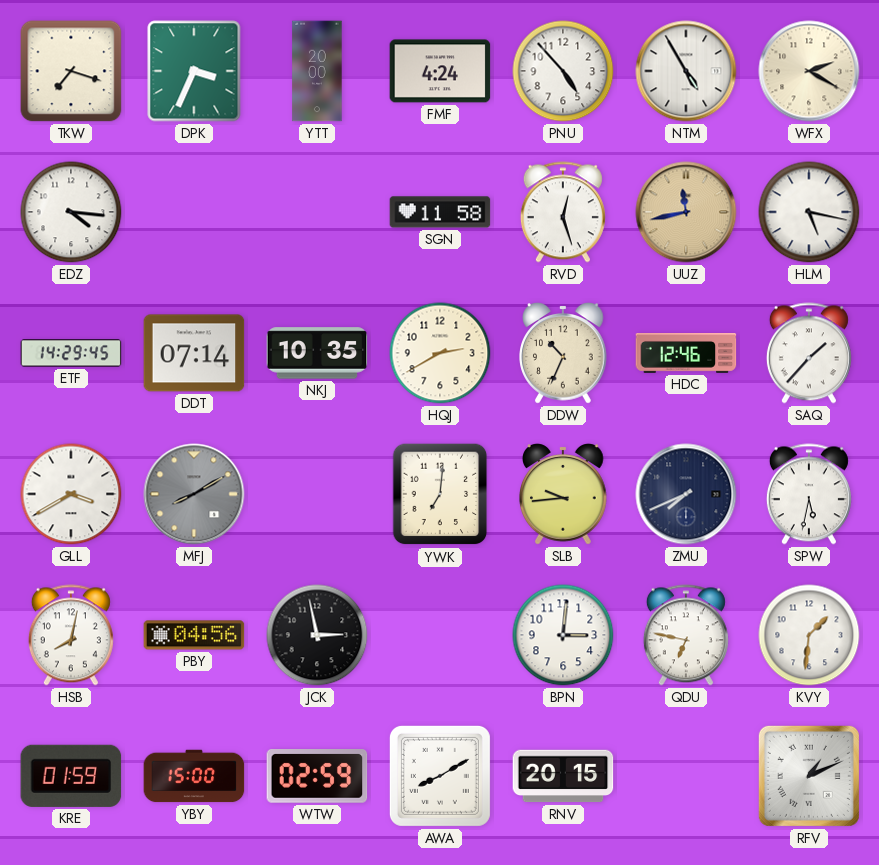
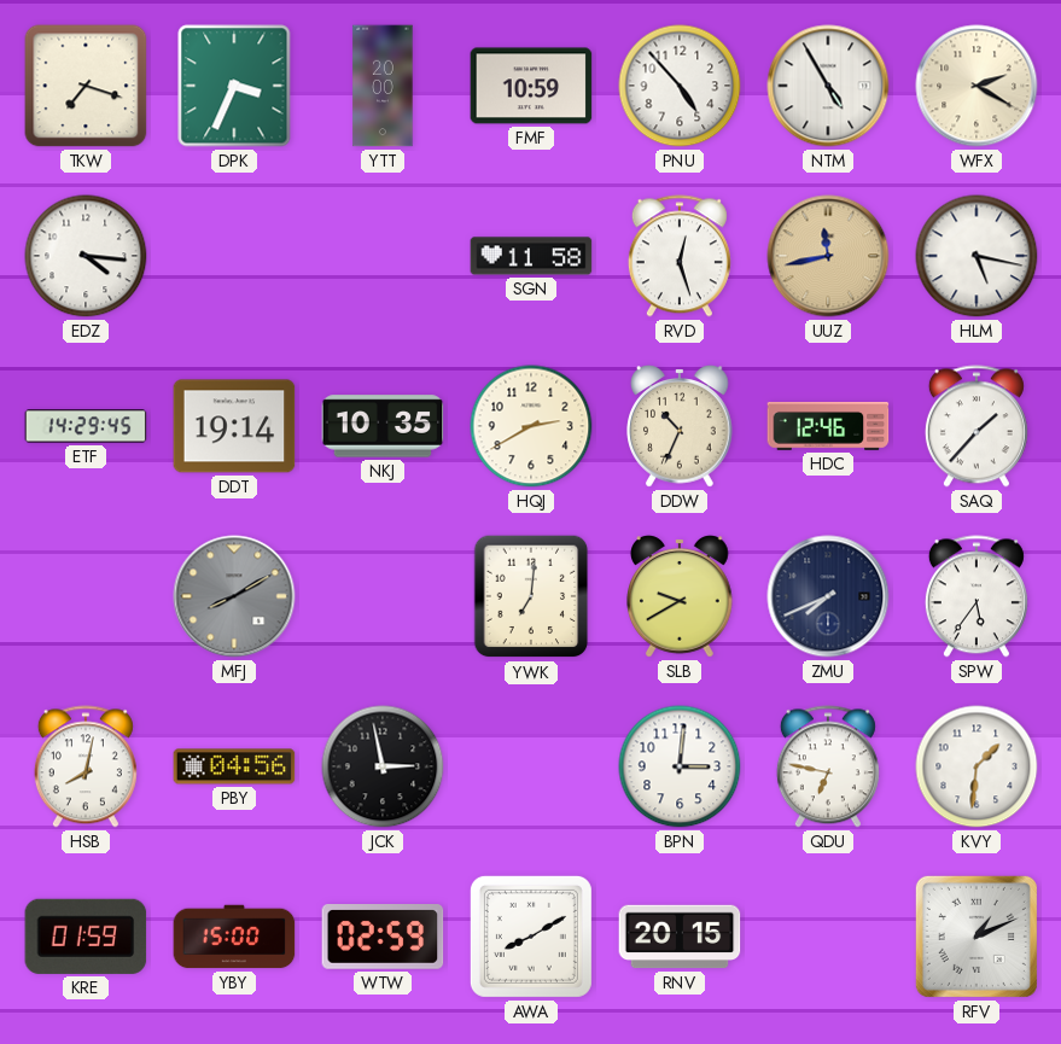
FMF: 4:24 -> 10:59 (531, 86)
DDT: 07:14 -> 19:14 (234, 426)
GLL: 3:40 -> none (71, 494)
SLB: 9:44 -> 9:40 (680, 596)
SPW: 5:32 -> 5:36 (977, 596)
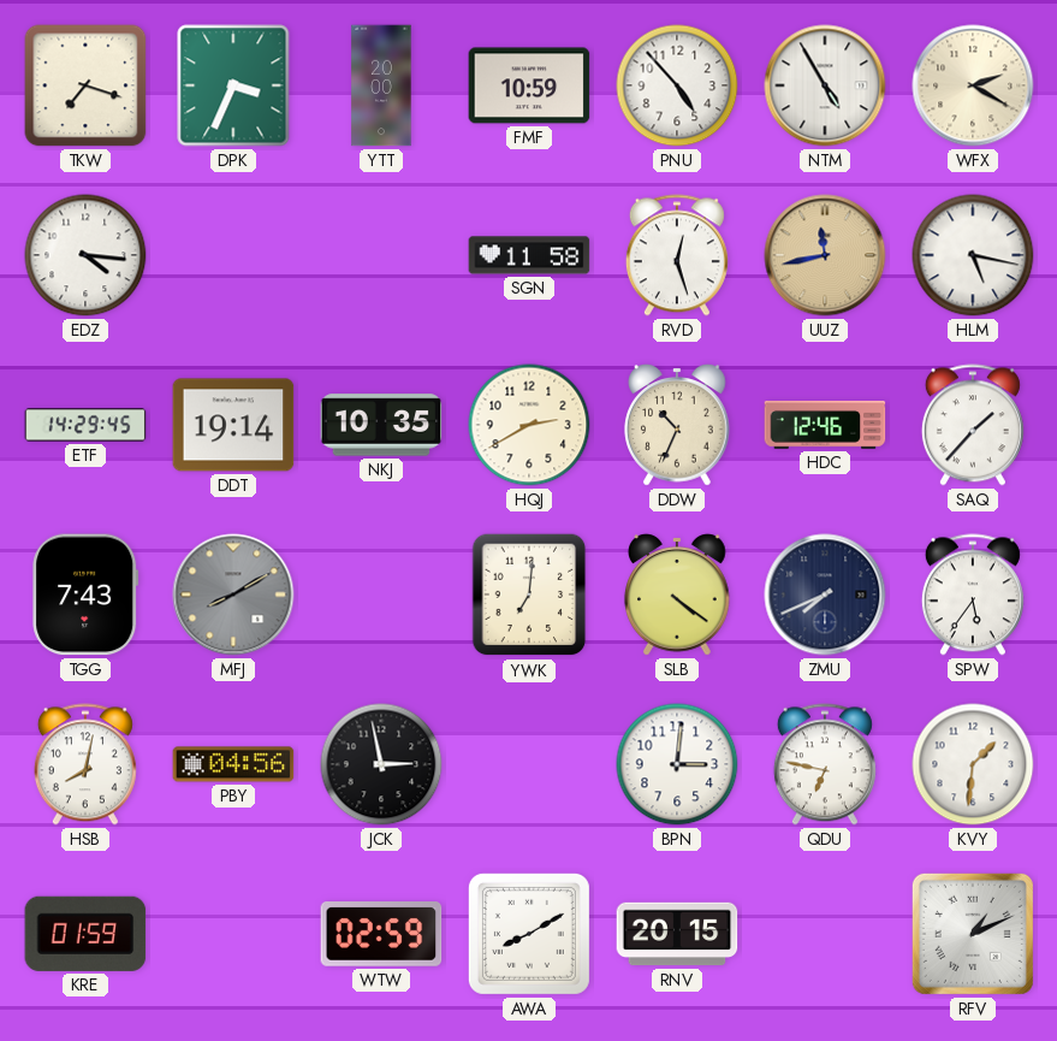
TGG: none -> 7:43 (85, 595)
SLB: 9:40 -> 4:21 (677, 595)
YBY: 15:00 -> none (234, 937)
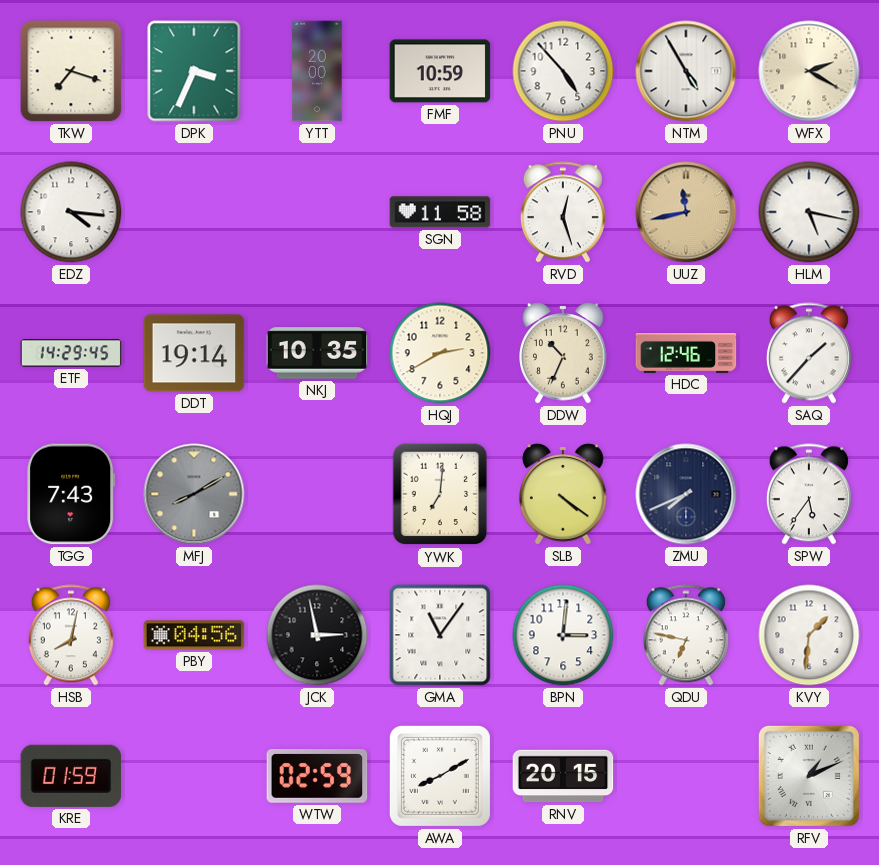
GMA: none -> 11:06 (440, 635)
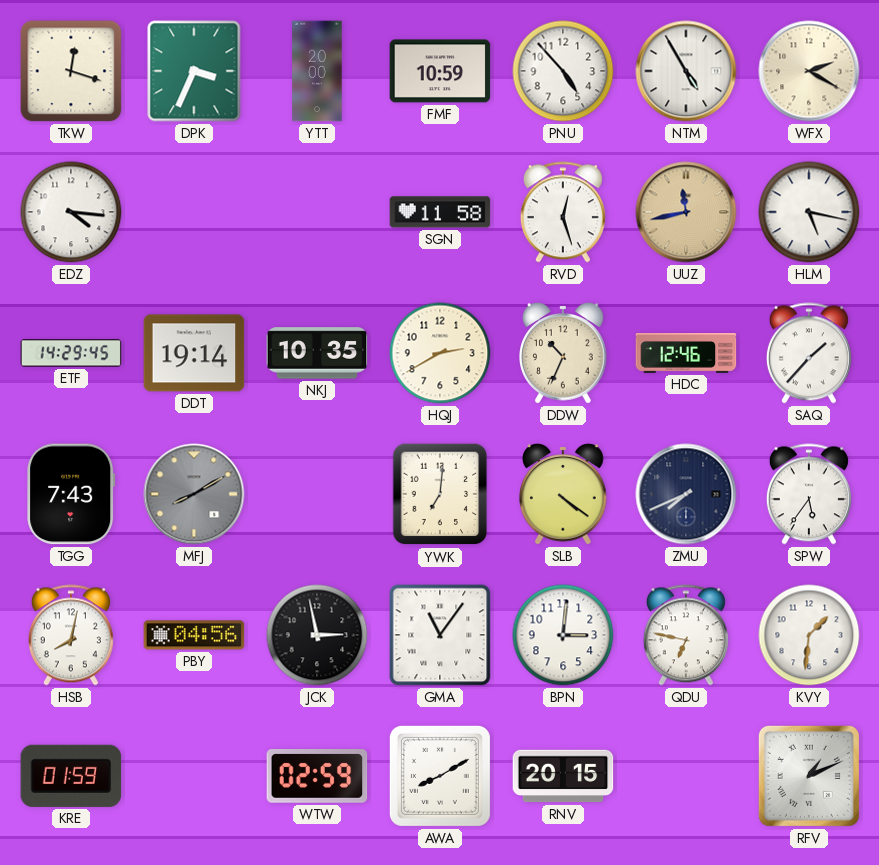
TKW: 7:18 -> 12:18 (71, 71)
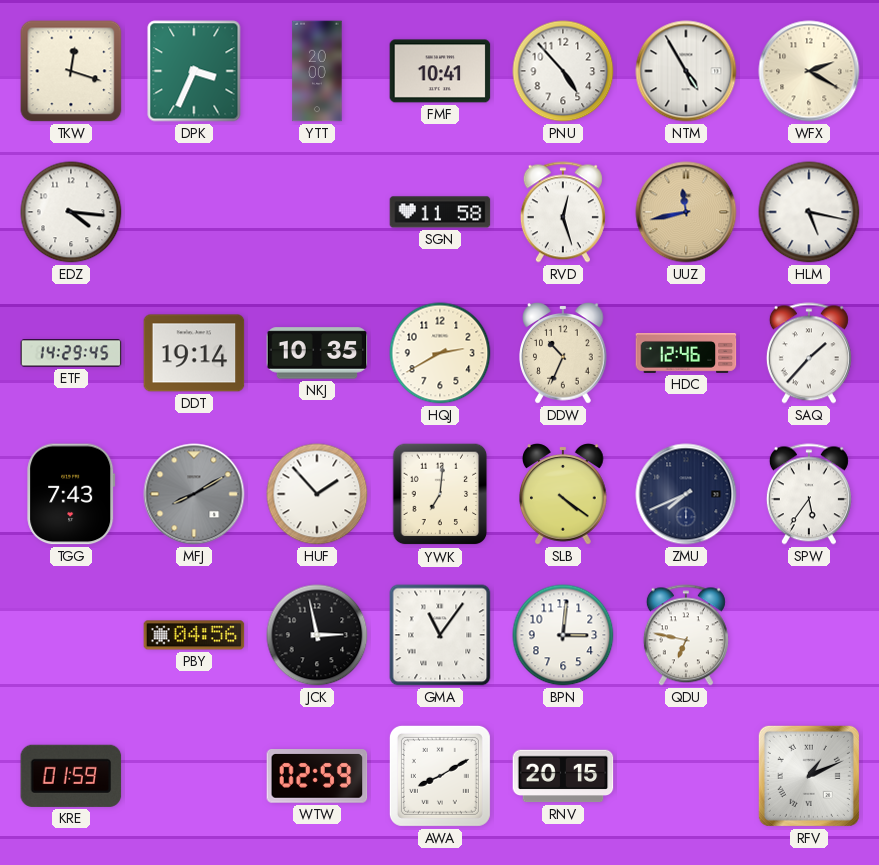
FMF: 10:59 -> 10:41 (440, 71)
HUF: none -> 1:53 (317, 494)
HSB: 8:02 -> none (71, 635)
KVY: 1:31 -> none (809, 635)
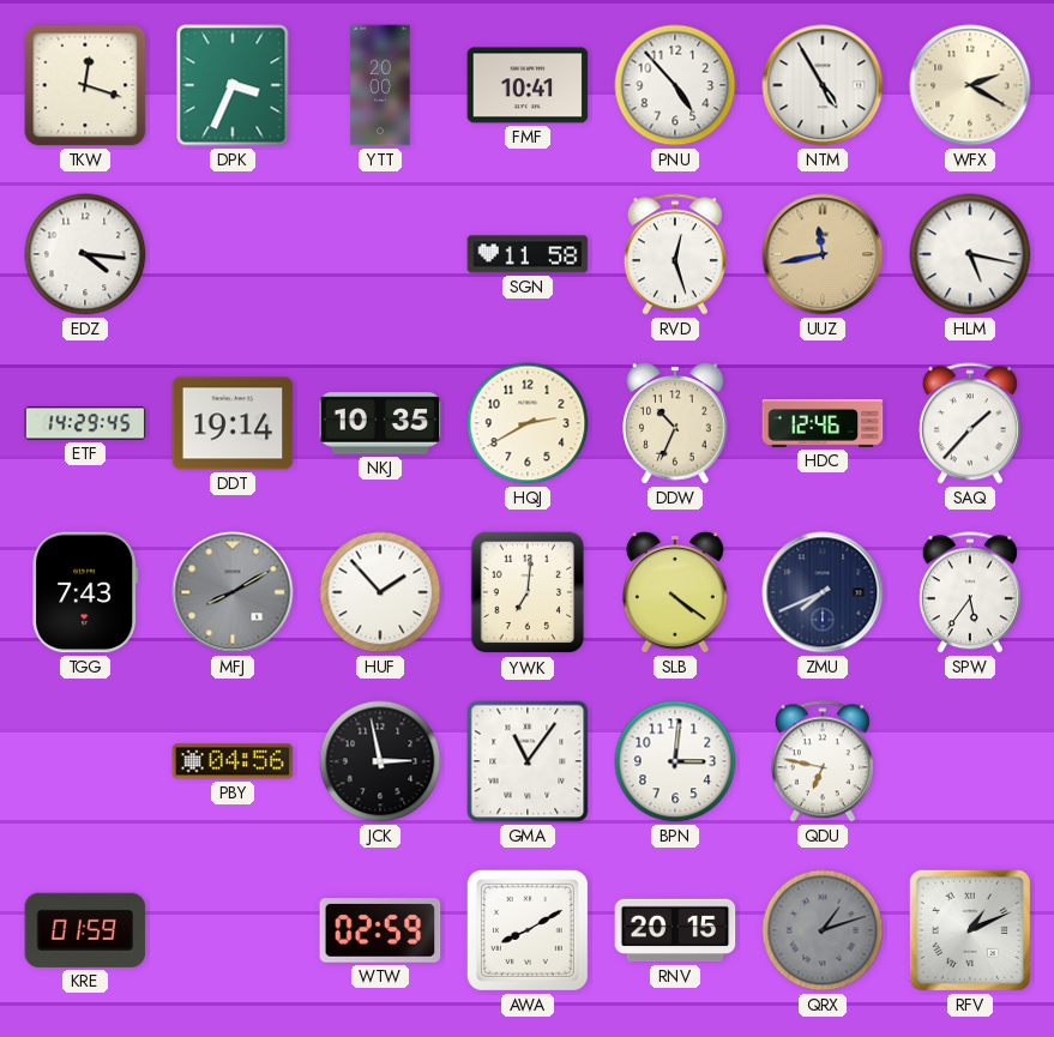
QRX: none -> 1:12 (823, 930)
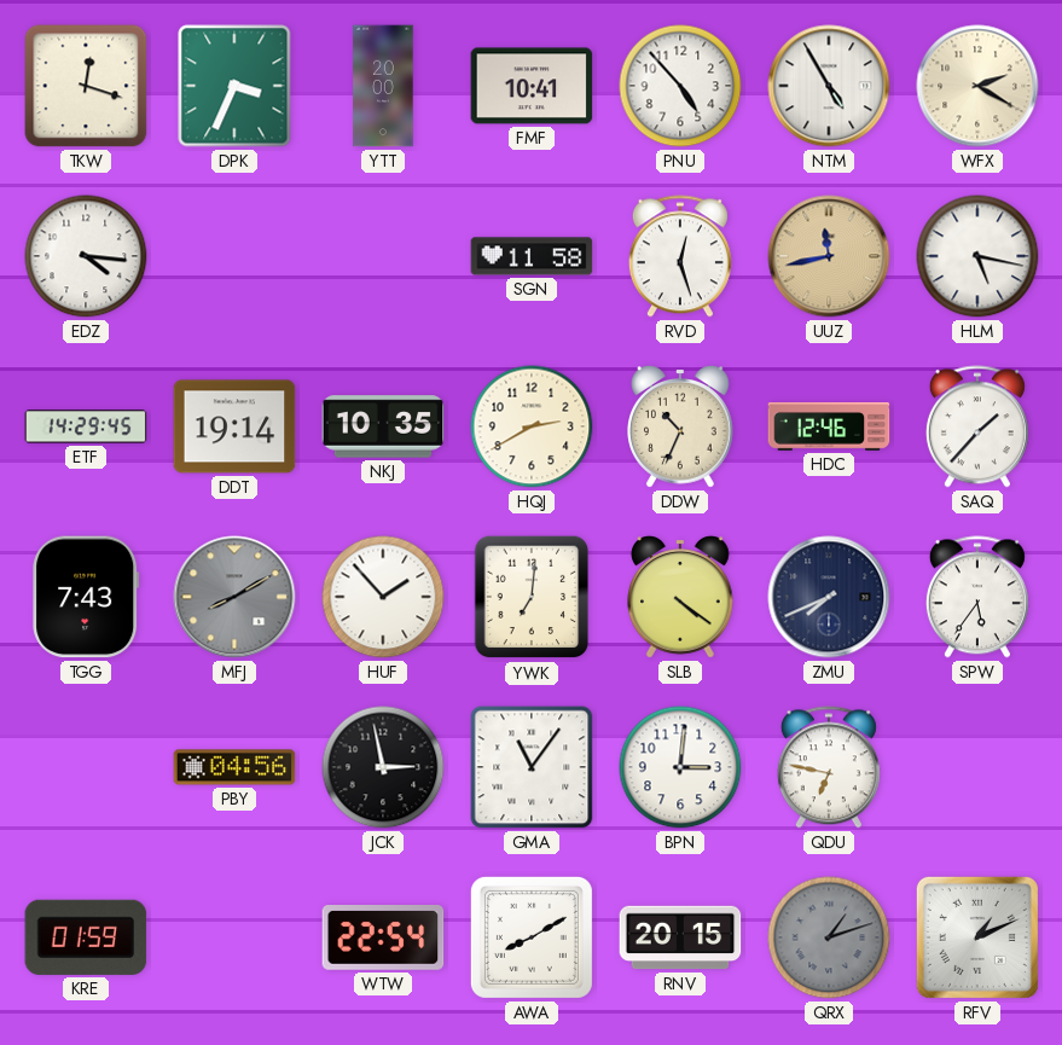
WTW: 02:59 -> 22:54 (383, 939)
